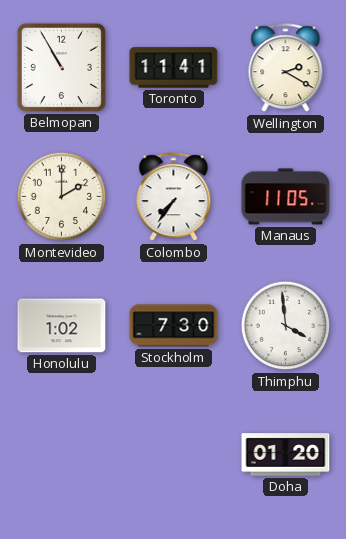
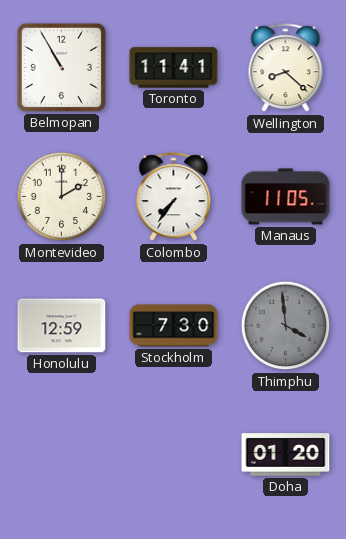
Wellington: 2:20 -> 8:22 (286, 68)
Honolulu: 1:02 -> 12:59 (62, 326)
Thimphu dial: white -> grey (286, 326)
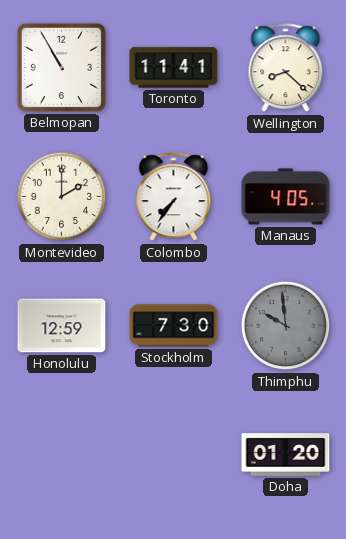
Manaus: 11:05 -> 4:05 (286, 197)
Thimphu: 3:59 -> 9:59 (286, 326)
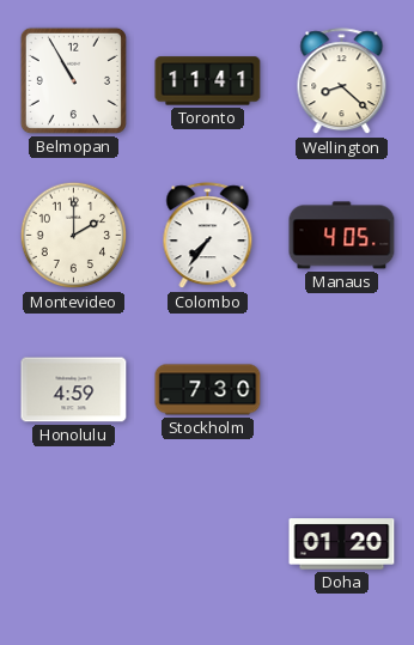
Honolulu: 12:59 -> 4:59 (74, 390)
Thimphu: 9:59 -> none (286, 326)
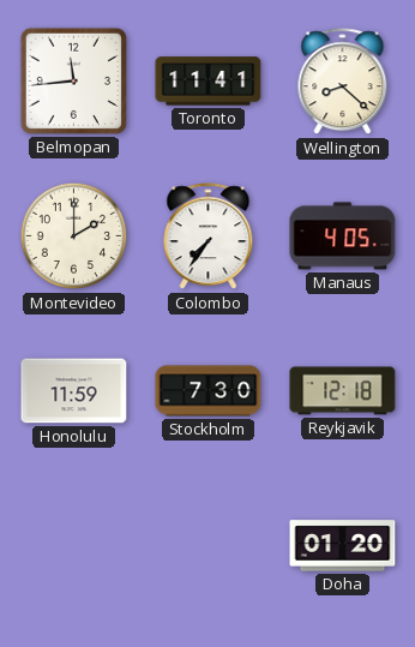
Belmopan: 10:55 -> 11:44 (73, 80)
Honolulu: 4:59 -> 11:59 (74, 391)
Reykjavik: none -> 12:18 (343, 391)
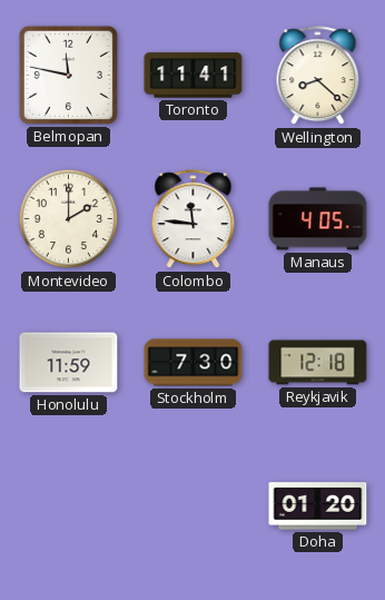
Belmopan: 11:44 -> 11:47 (68, 75)
Colombo: 7:36 -> 11:46 (194, 219)
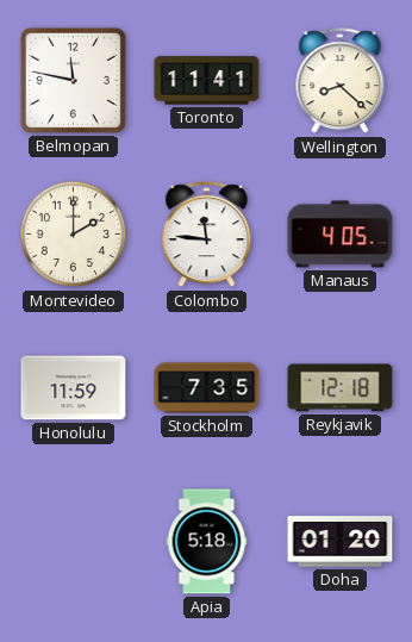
Stockholm: 7:30 -> 7:35 (207, 388)
Apia: none -> 5:18 (207, 542)
